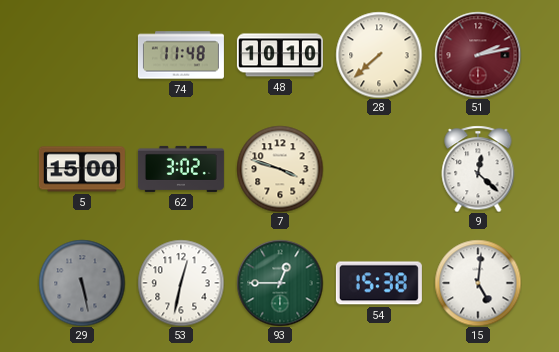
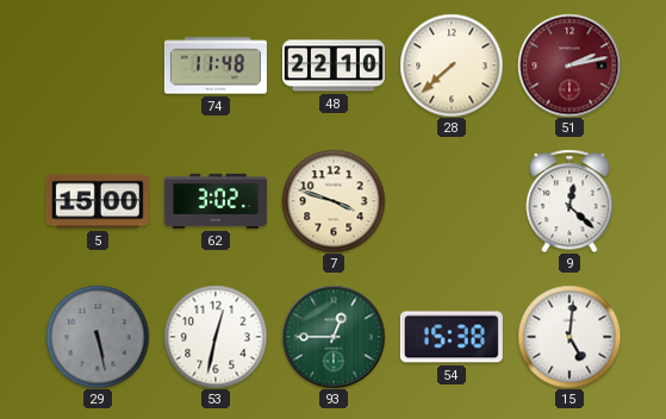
48: 10:10 -> 22:10 (334, 65)
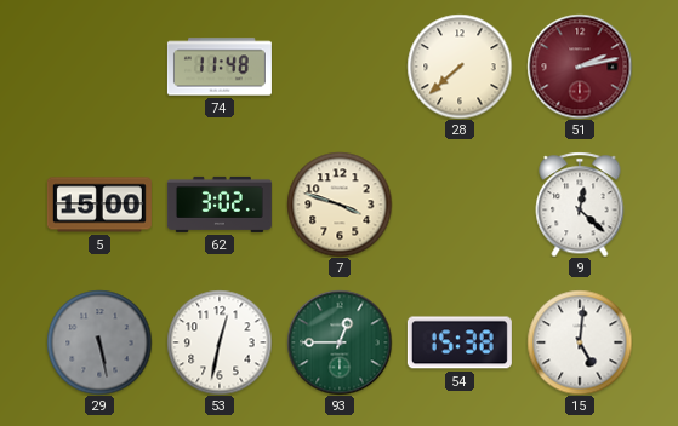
48: 22:10 -> none (334, 65)
